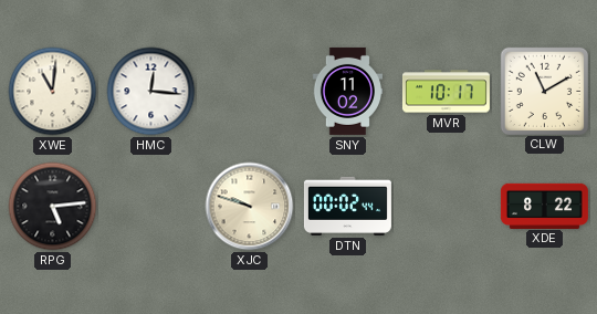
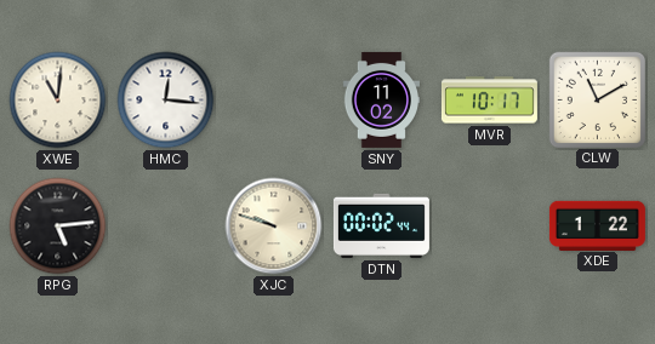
XDE: 8:22 -> 1:22 (597, 225)
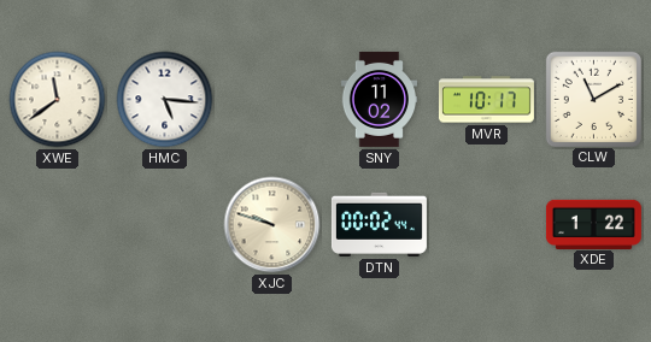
XWE: 11:01 -> 11:39 (58, 100)
HMC: 12:16 -> 5:16 (165, 100)
RPG: 5:14 -> none (58, 227)
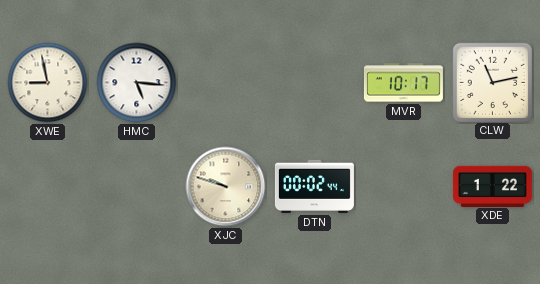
XWE: 11:39 -> 8:58 (48, 83)
SNY: 11:02 -> none (379, 99)
CLW: 11:10 -> 11:13 (492, 82)
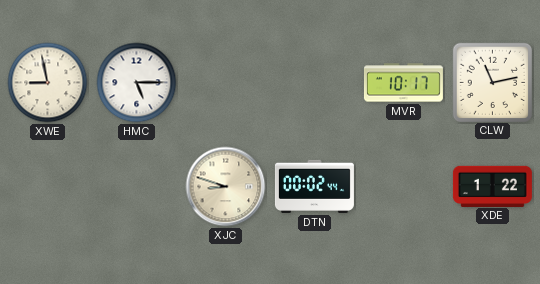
HMC: 5:16 -> 5:15 (137, 83)
XJC: 9:48 -> 8:48 (226, 187)
